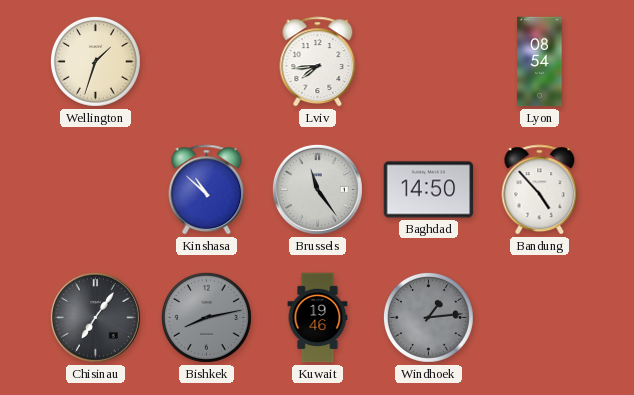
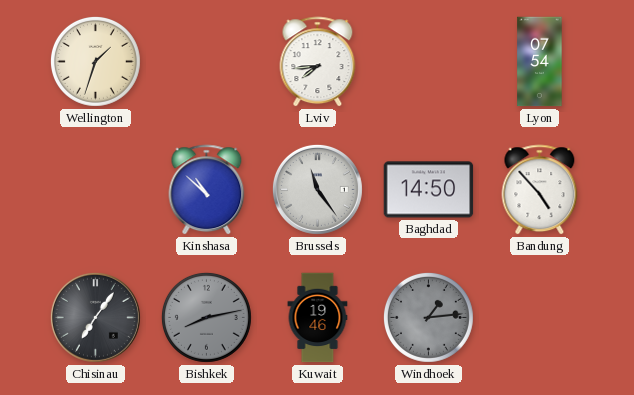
Lyon: 08:54 -> 07:54 (540, 62)
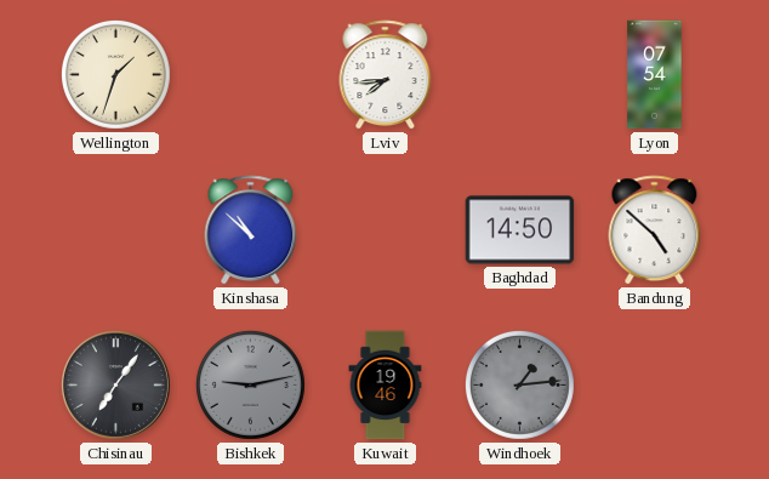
Brussels: 11:24 -> none (317, 189)
Bandung: 4:53 -> 4:52 (655, 230)
Bishkek: 8:13 -> 9:13 (250, 384)
